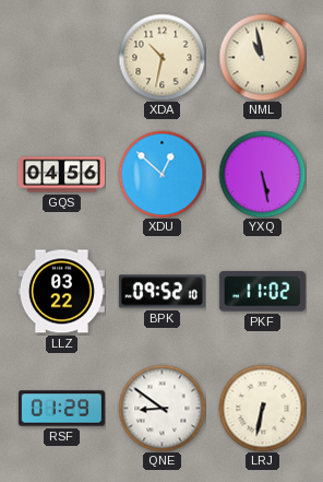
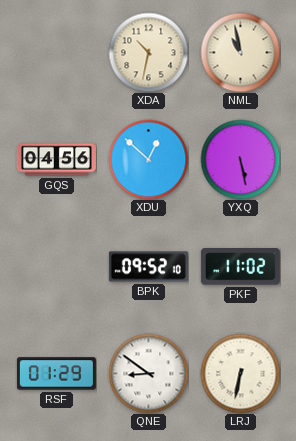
LLZ: 03:22 -> none (61, 292)
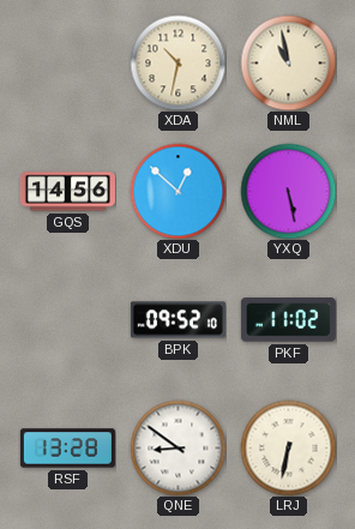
GQS: 04:56 -> 14:56 (67, 192)
RSF: 01:29 -> 13:28 (67, 449)
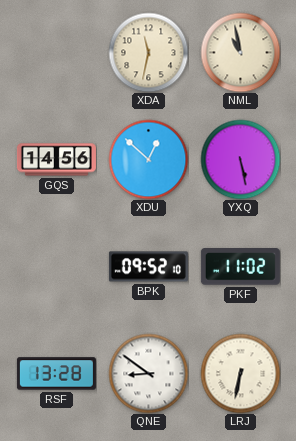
XDA: 10:32 -> 11:32 (148, 52)
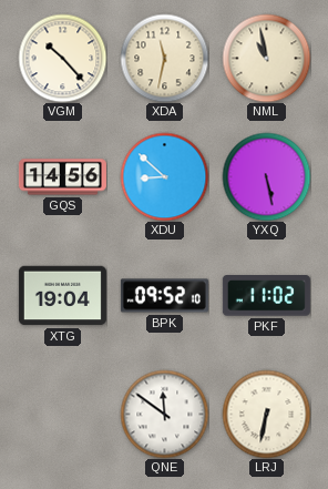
VGM: none -> 10:23 (62, 58)
XDU: 12:52 -> 8:52 (164, 176)
XTG: none -> 19:04 (62, 296)
RSF: 13:28 -> none (56, 374)
QNE: 8:51 -> 11:51 (164, 414)
